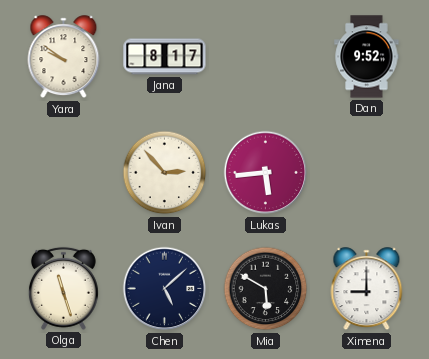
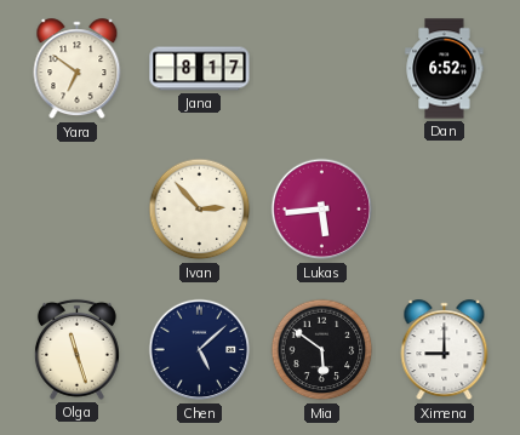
Yara: 9:51 -> 6:51 (78, 69)
Dan: 9:52 -> 6:52 (445, 69)
Mia: 5:50 -> 5:51 (322, 350)
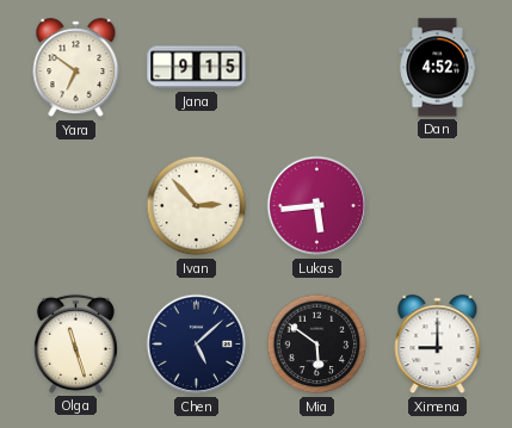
Jana: 8:17 -> 9:15 (197, 68)
Dan: 6:52 -> 4:52 (438, 68)
